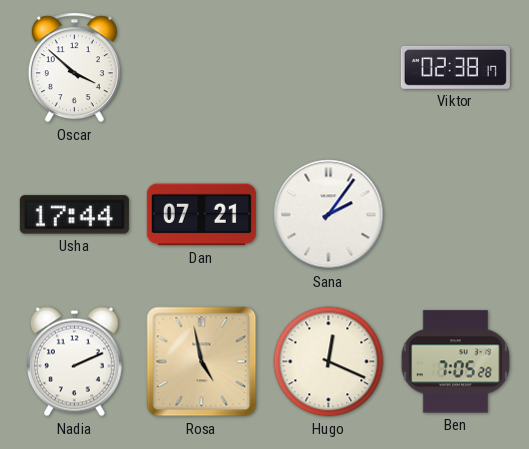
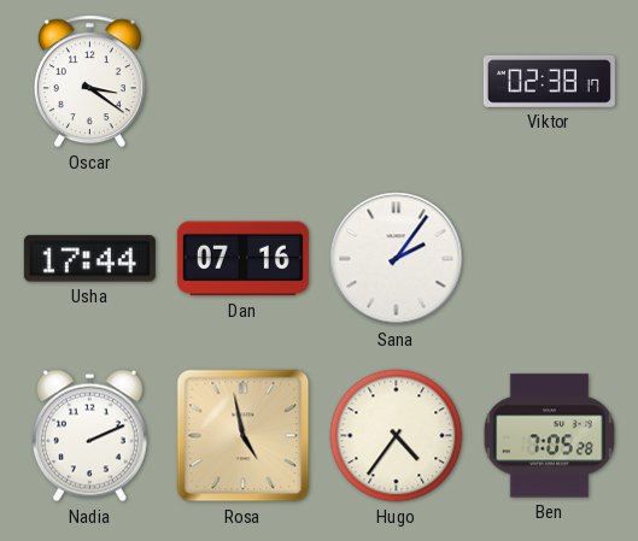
Oscar: 3:52 -> 3:21 (89, 82)
Dan: 07:21 -> 07:16 (242, 259)
Hugo: 12:19 -> 4:36 (397, 436)
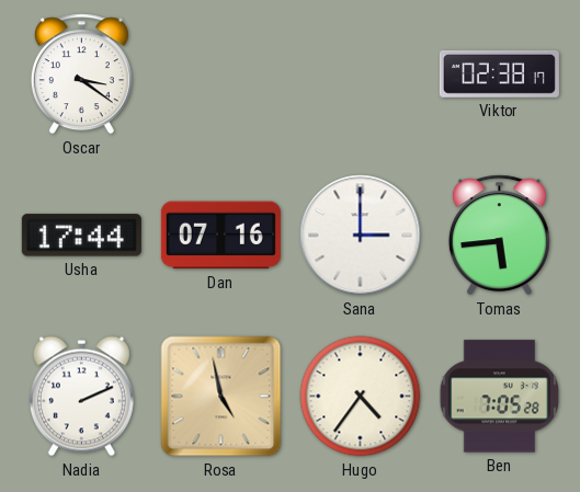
Sana: 2:06 -> 3:00 (361, 236)
Tomas: none -> 5:44 (499, 236)
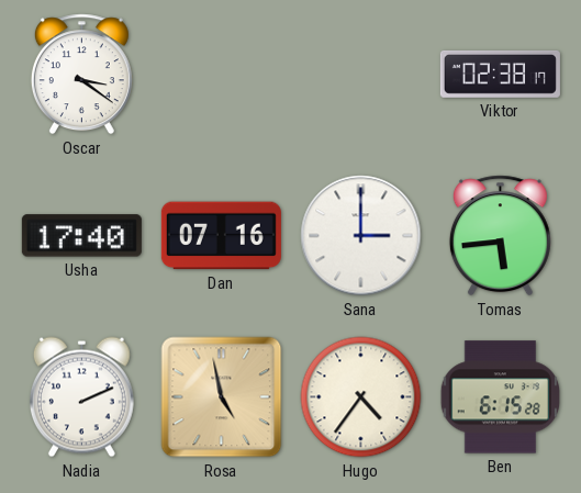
Usha: 17:44 -> 17:40 (81, 236)
Ben: 7:05 -> 6:15 (501, 397)
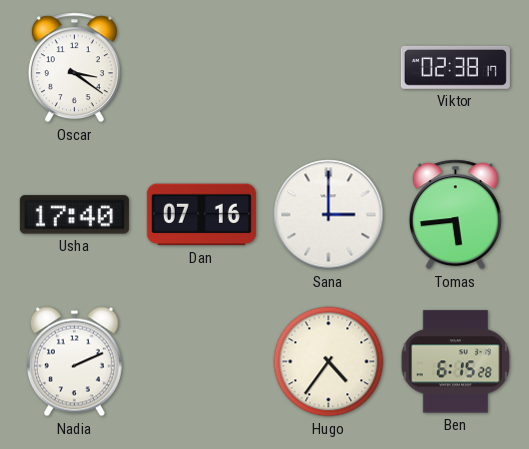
Rosa: 4:58 -> none (222, 397)
